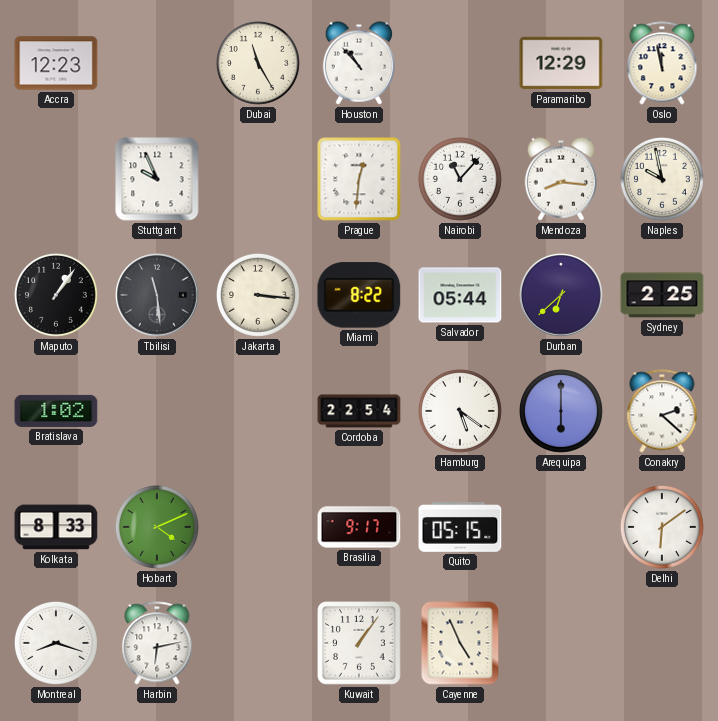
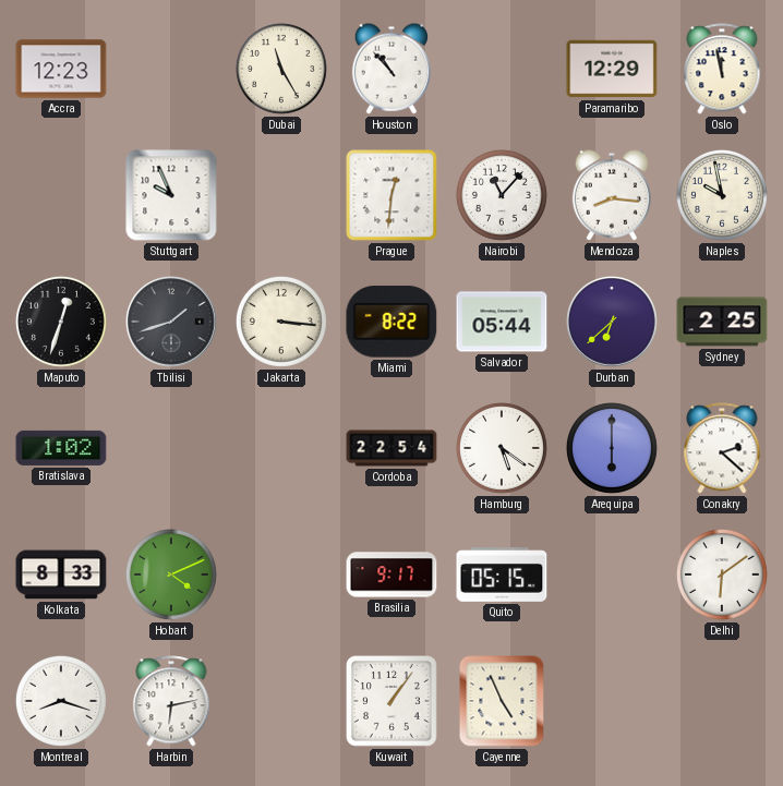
Maputo: 1:06 -> 12:33 (61, 322)
Tbilisi: 11:29 -> 1:42 (171, 322)
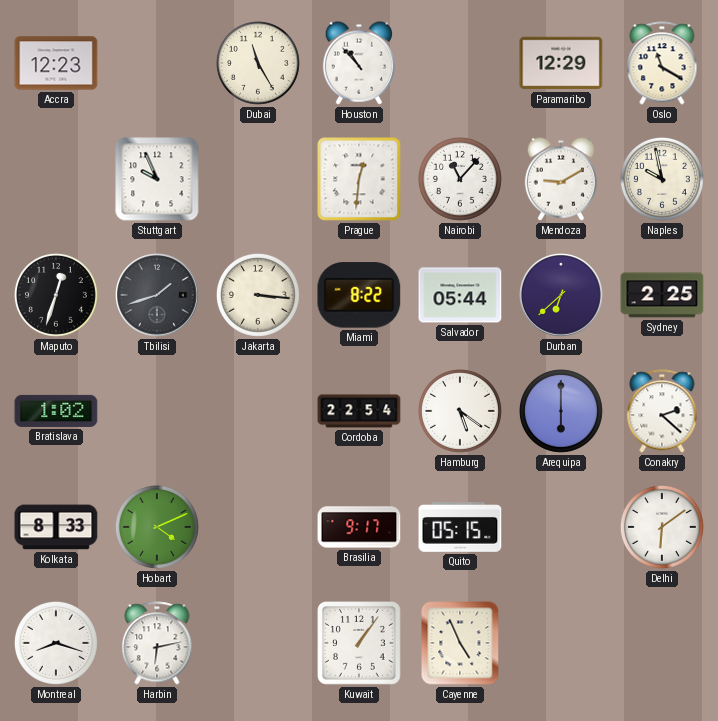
Oslo: 11:58 -> 11:20 (662, 63)
Mendoza: 8:16 -> 9:10 (560, 179)
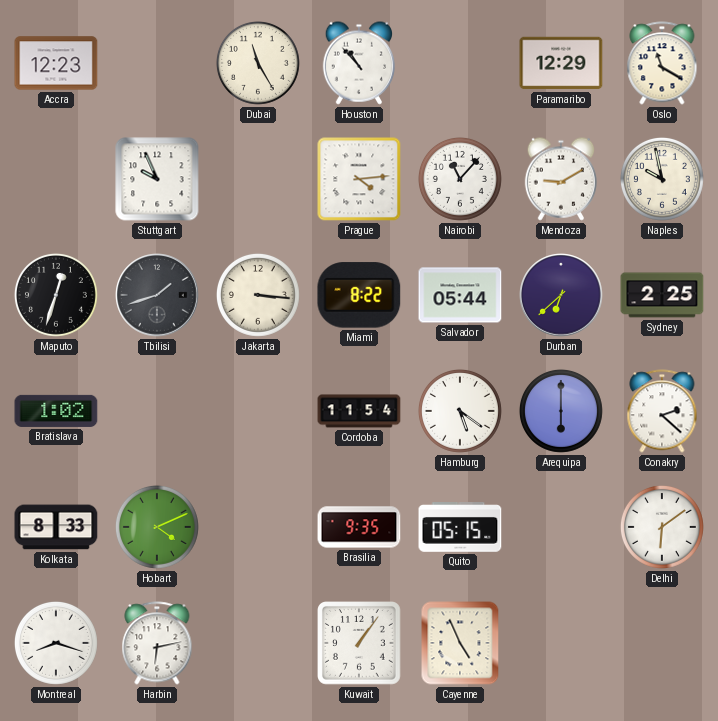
Prague: 12:31 -> 4:14 (359, 179)
Cordoba: 22:54 -> 11:54 (359, 411)
Brasilia: 9:17 -> 9:35 (359, 527)
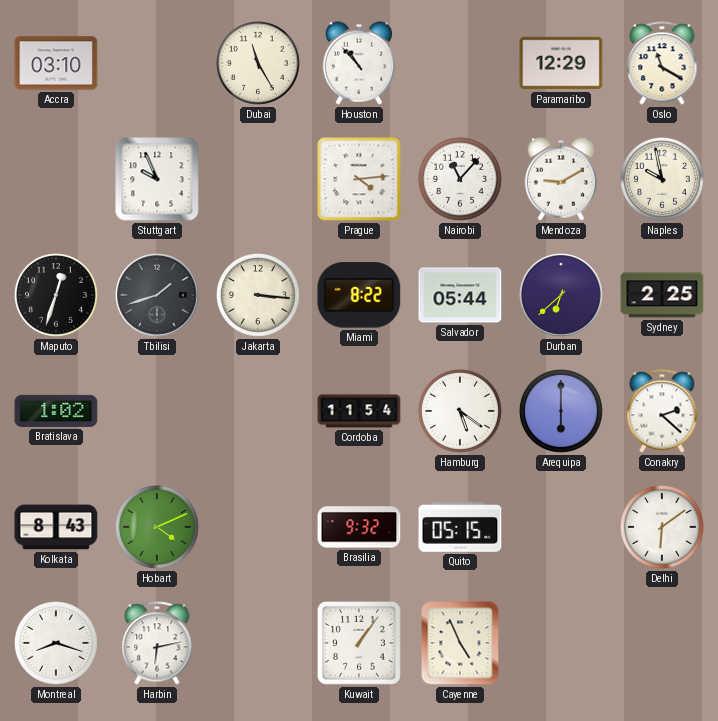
Accra: 12:23 -> 03:10 (56, 63)
Kolkata: 8:33 -> 8:43 (56, 527)
Brasilia: 9:35 -> 9:32 (359, 527)
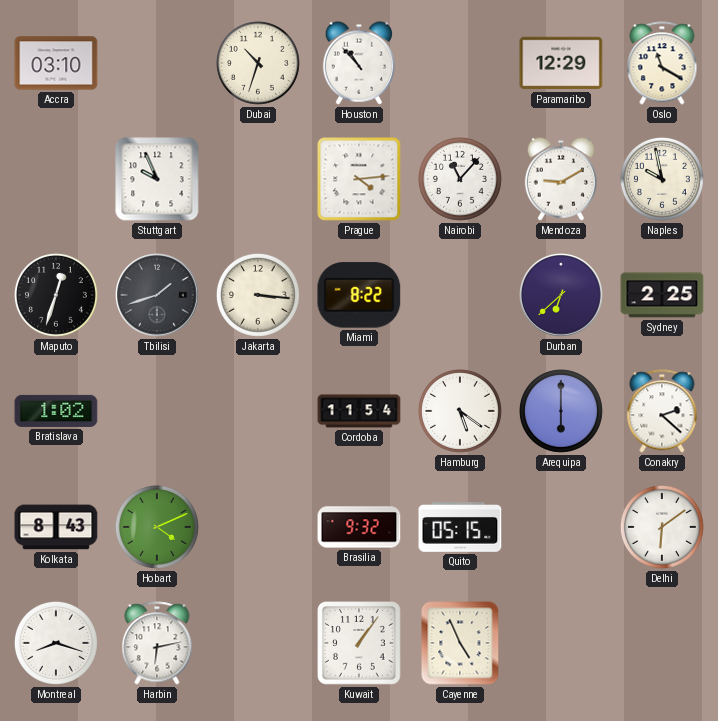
Dubai: 11:25 -> 10:33 (258, 63)
Salvador: 05:44 -> none (460, 295)
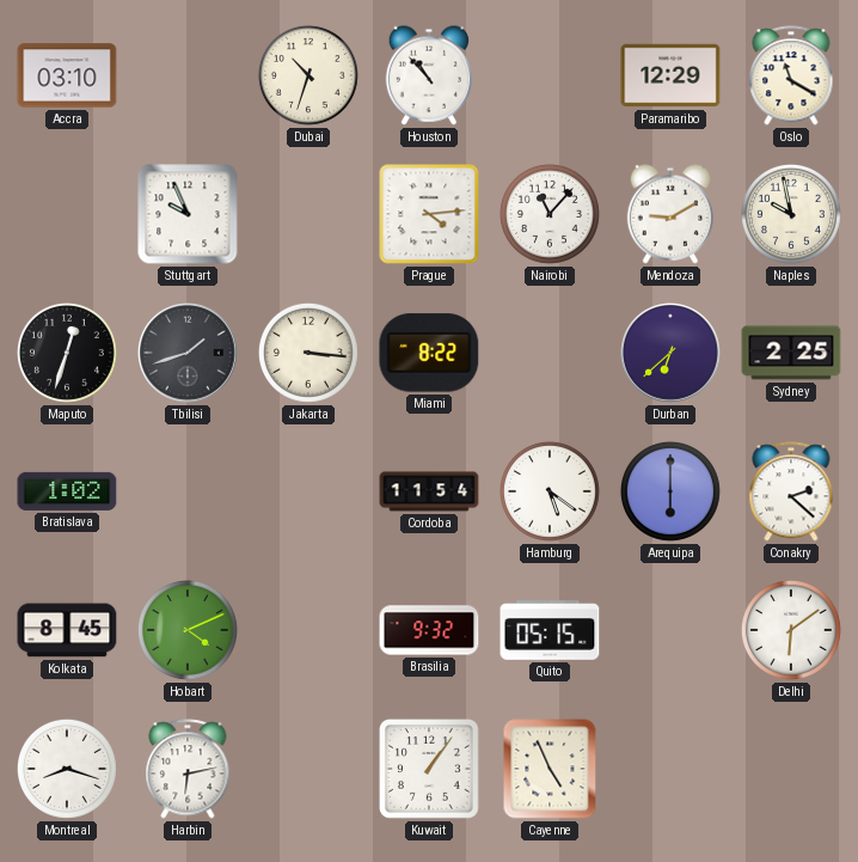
Kolkata: 8:43 -> 8:45 (67, 630)
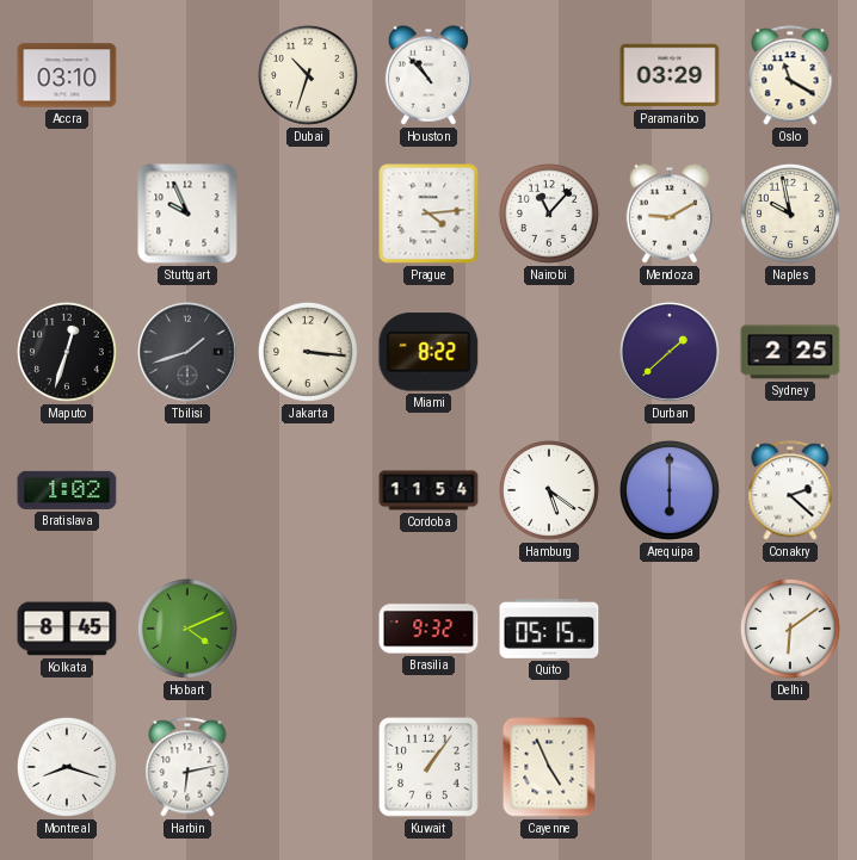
Paramaribo: 12:29 -> 03:29 (670, 75)
Durban: 6:38 -> 1:38 (670, 352)
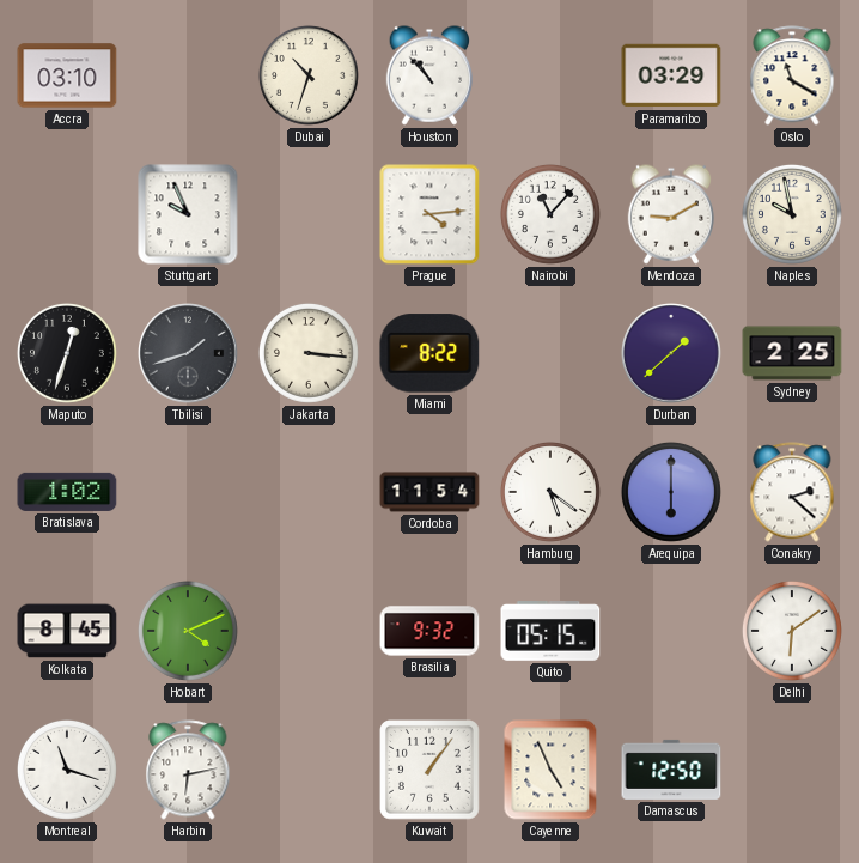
Montreal: 8:18 -> 11:18 (67, 770)
Damascus: none -> 12:50 (671, 770)
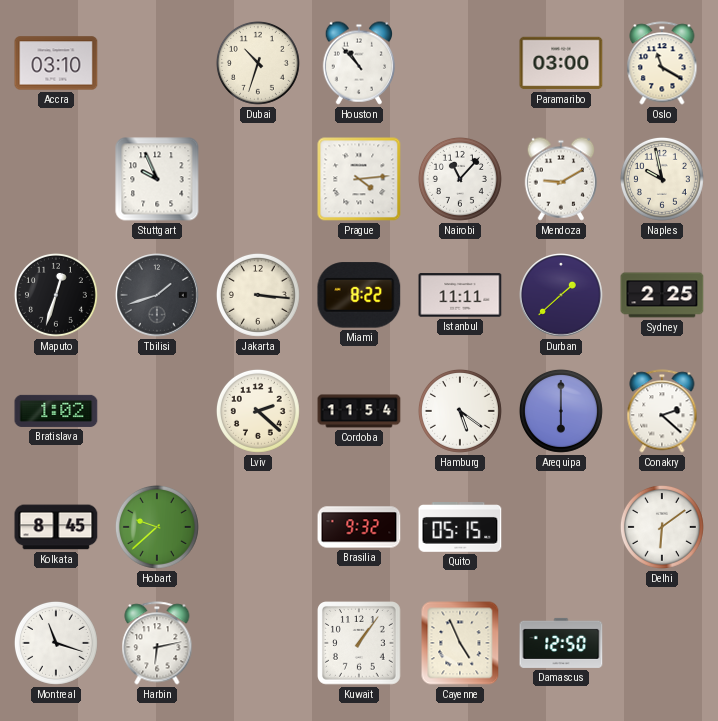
Paramaribo: 03:29 -> 03:00 (561, 63)
Istanbul: none -> 11:11 (460, 295)
Lviv: none -> 2:22 (258, 411)
Hobart: 4:11 -> 9:38 (157, 527)
